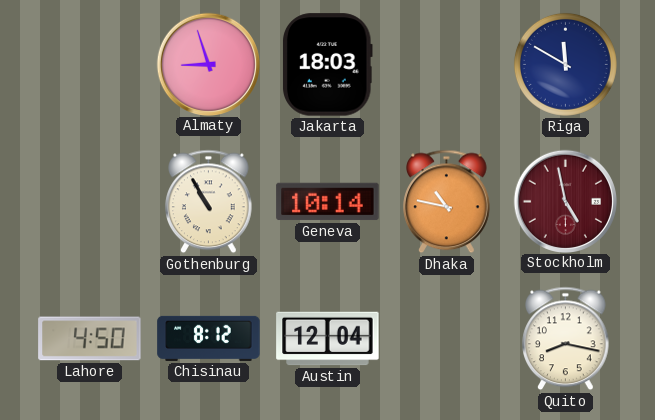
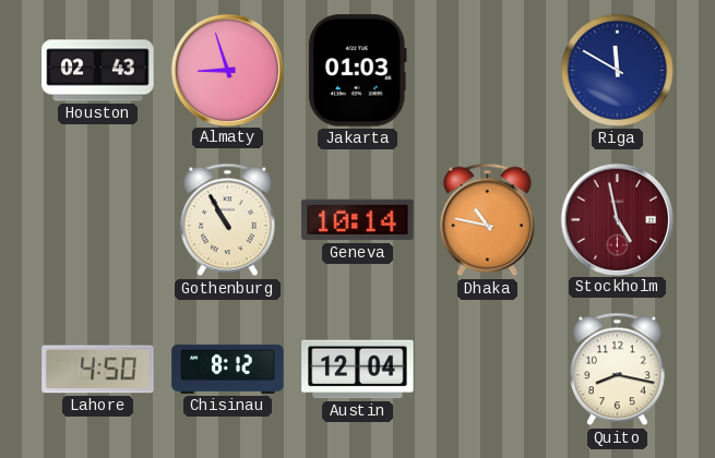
Houston: none -> 02:43 (98, 71)
Jakarta: 18:03 -> 01:03 (357, 71)
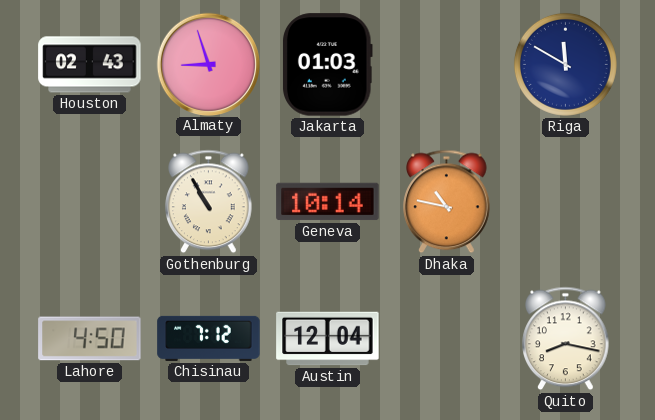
Stockholm: 4:58 -> none (617, 219)
Chisinau: 8:12 -> 7:12 (209, 338)
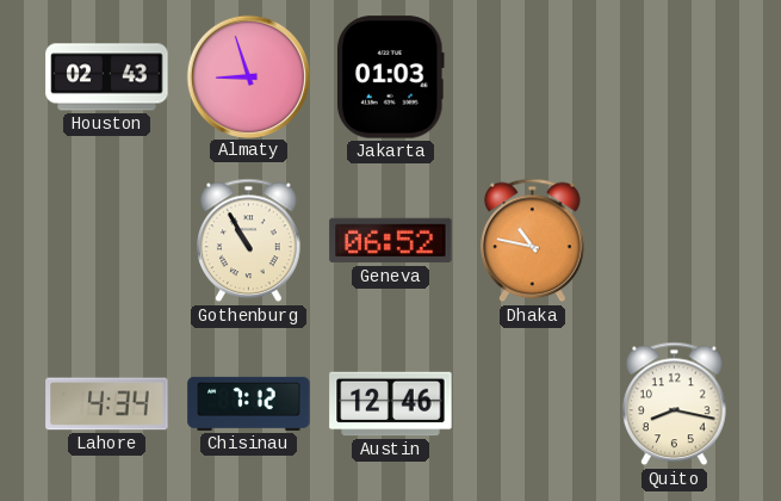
Riga: 11:50 -> none (565, 64)
Geneva: 10:14 -> 06:52 (391, 241)
Lahore: 4:50 -> 4:34 (107, 404)
Austin: 12:04 -> 12:46 (391, 404)
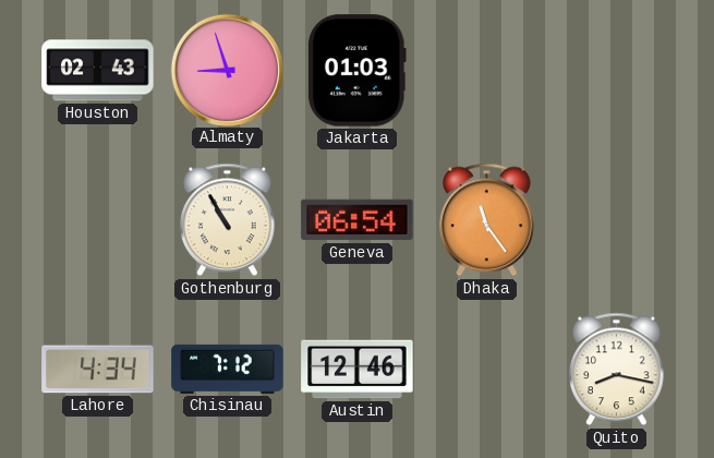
Geneva: 06:52 -> 06:54 (358, 220)
Dhaka: 10:47 -> 11:24 (487, 220)
